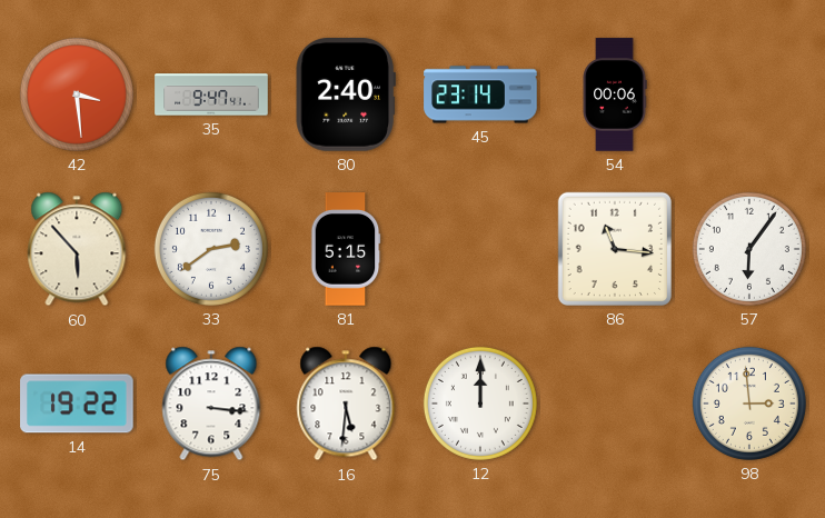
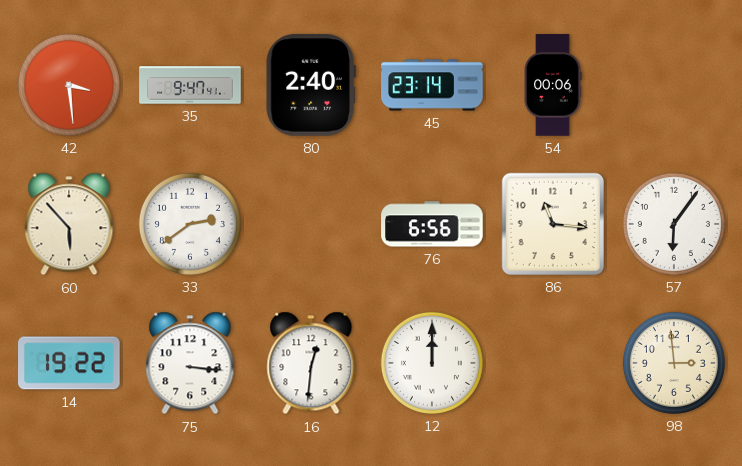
81: 5:15 -> none (346, 249)
76: none -> 6:56 (432, 224)
16: 5:31 -> 12:31 (311, 363)
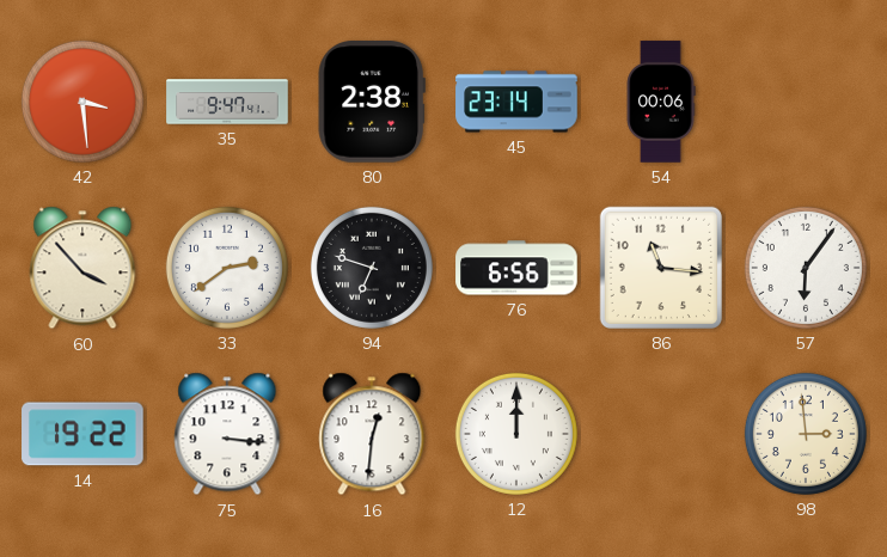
80: 2:40 -> 2:38 (372, 102)
60: 5:53 -> 3:53 (82, 268)
94: none -> 6:48 (372, 268)
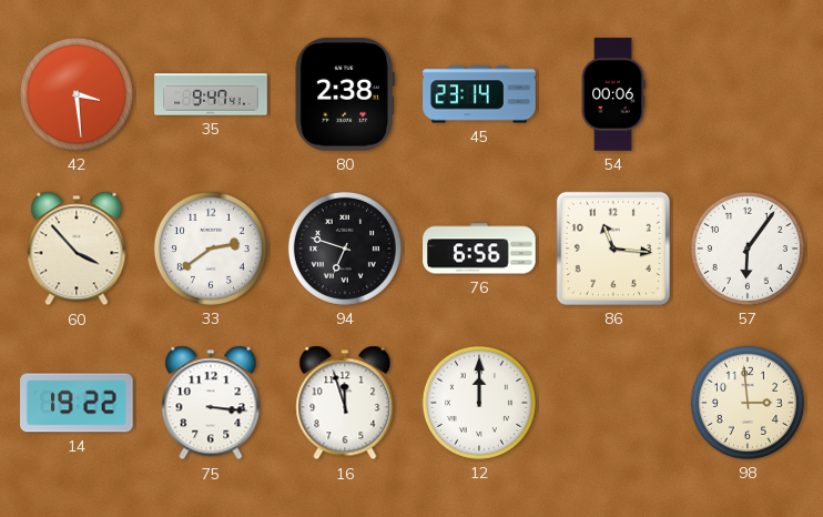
16: 12:31 -> 11:57 (345, 403)
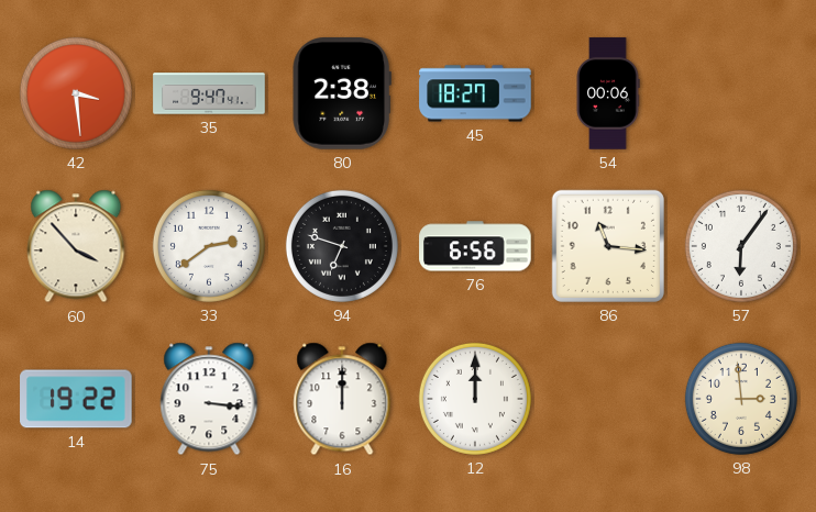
45: 23:14 -> 18:27 (475, 93)
16: 11:57 -> 12:00 (342, 399)
